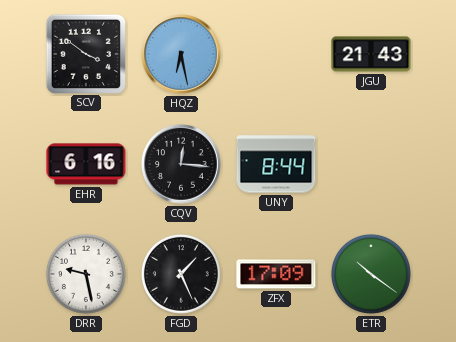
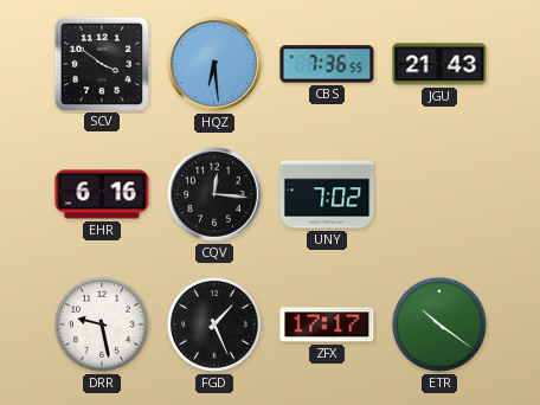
HQZ: 6:28 -> 6:29 (214, 64)
CBS: none -> 7:36 (327, 64)
UNY: 8:44 -> 7:02 (327, 194)
ZFX: 17:09 -> 17:17 (327, 324)
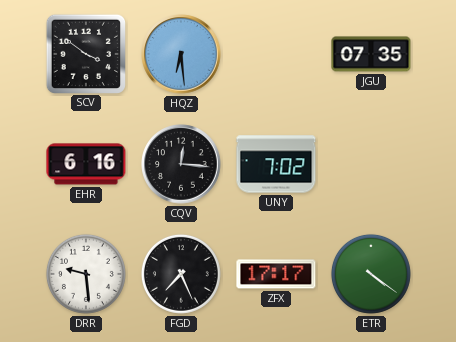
CBS: 7:36 -> none (327, 64)
JGU: 21:43 -> 07:35 (371, 54)
DRR: 9:28 -> 9:29 (86, 274)
FGD: 1:26 -> 7:26 (181, 274)
ETR: 10:21 -> 4:21 (371, 274)
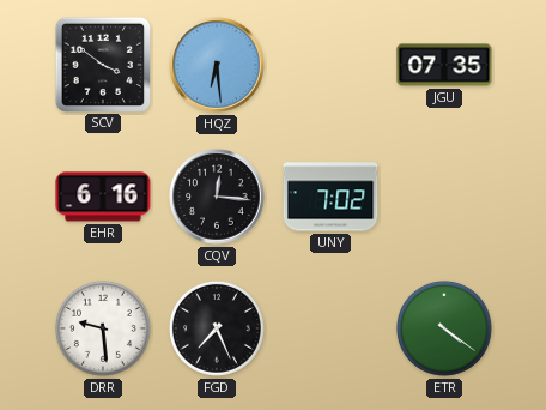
ZFX: 17:17 -> none (276, 274)
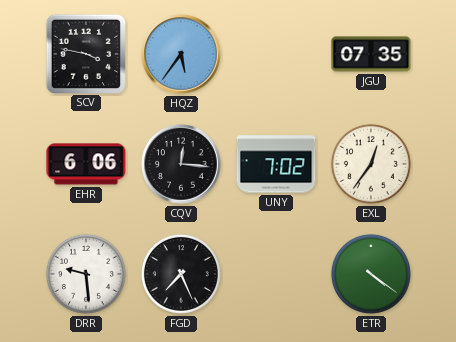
SCV: 3:51 -> 3:47 (85, 53)
HQZ: 6:29 -> 5:36 (181, 54)
EHR: 6:16 -> 6:06 (86, 164)
EXL: none -> 12:36 (371, 164)
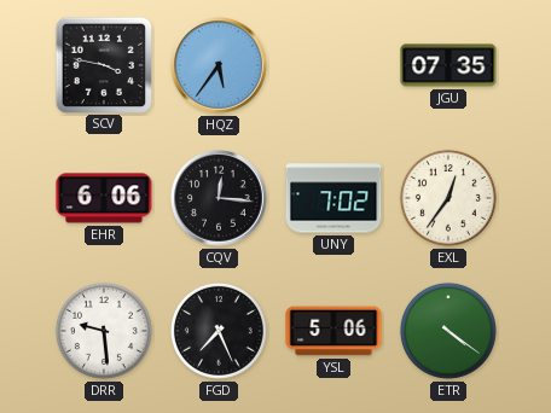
YSL: none -> 5:06 (333, 331)
